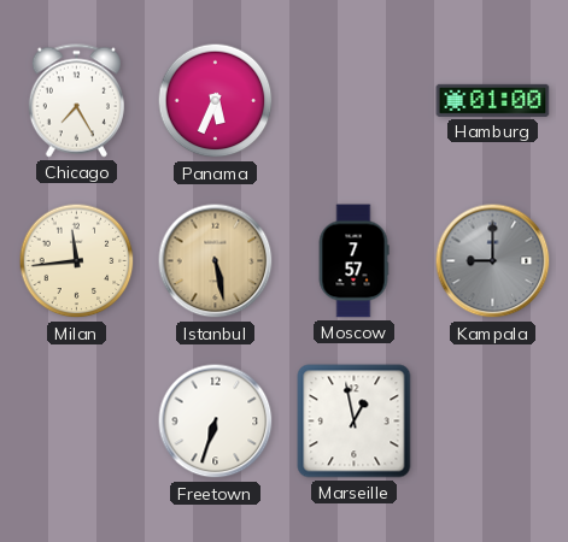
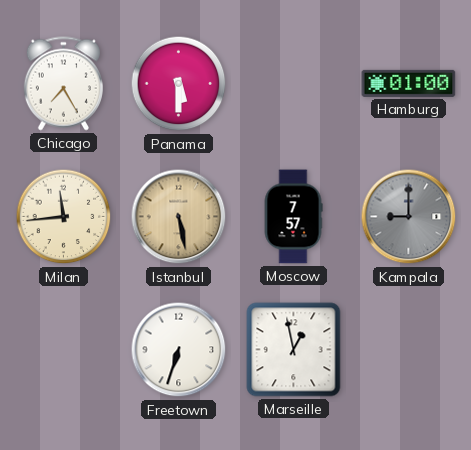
Panama: 5:34 -> 5:30 (179, 84)
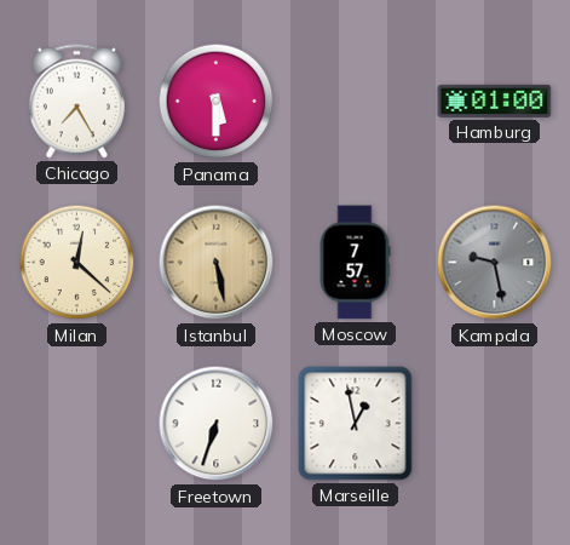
Milan: 11:44 -> 12:22 (77, 263)
Kampala: 9:00 -> 9:28 (495, 263)
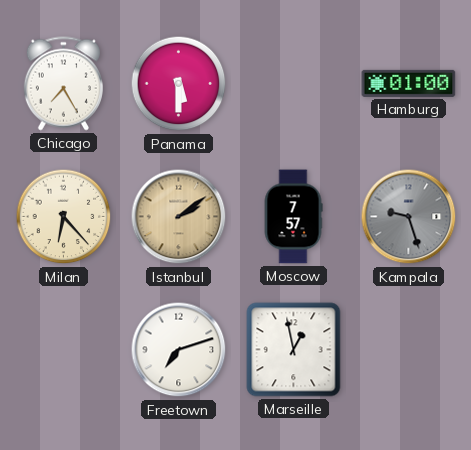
Milan: 12:22 -> 6:23 (64, 217)
Istanbul: 5:28 -> 2:09 (179, 217)
Kampala: 9:28 -> 9:27 (409, 217)
Freetown: 6:33 -> 7:12 (179, 350)
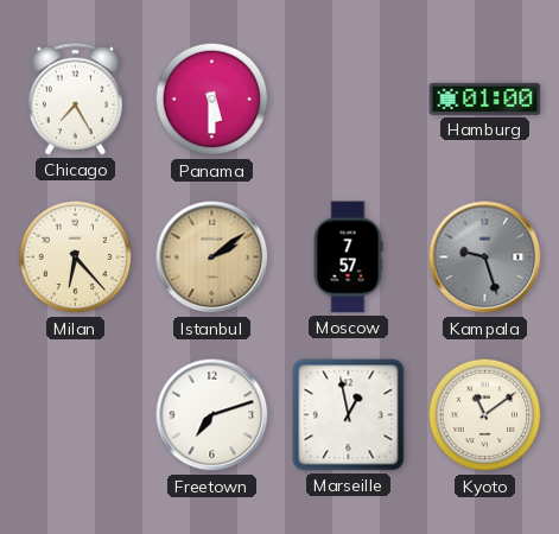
Kyoto: none -> 11:09 (485, 415)
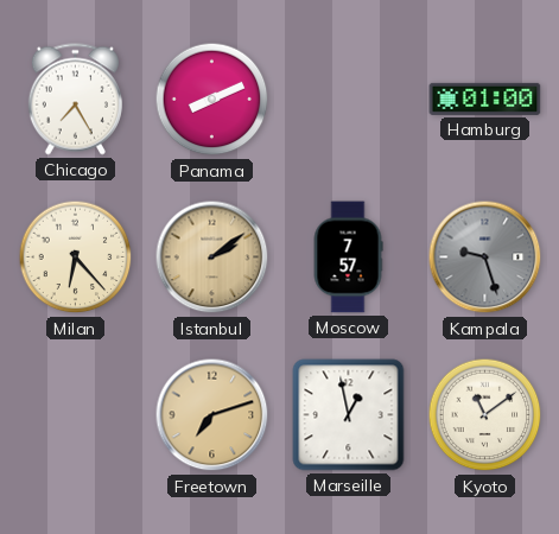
Panama: 5:30 -> 8:11 (212, 100)
Freetown dial: white -> champagne (212, 415)
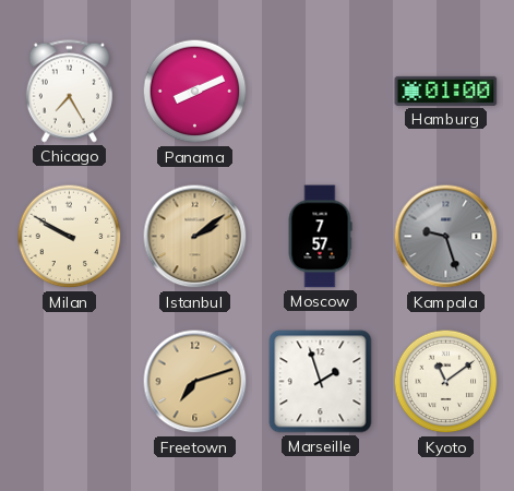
Milan: 6:23 -> 9:50 (70, 237)
Marseille: 12:58 -> 1:57 (321, 382)
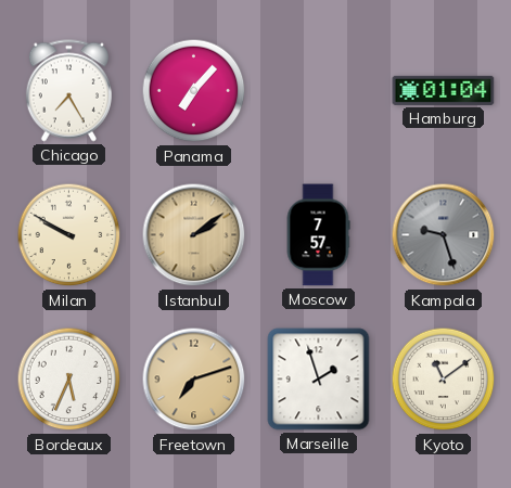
Panama: 8:11 -> 7:07 (194, 91)
Hamburg: 01:00 -> 01:04 (444, 90)
Bordeaux: none -> 5:34 (69, 380)
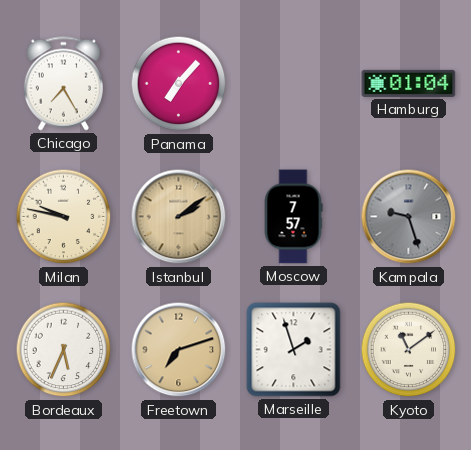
Milan: 9:50 -> 9:47 (64, 217)
